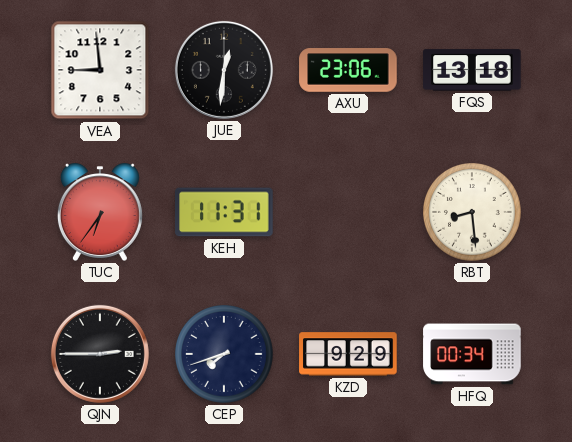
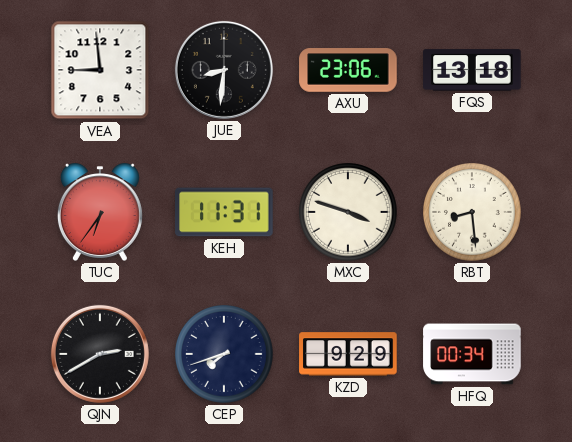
JUE: 12:31 -> 8:31 (224, 70)
MXC: none -> 3:48 (349, 212)
QJN: 2:45 -> 2:40 (100, 354)
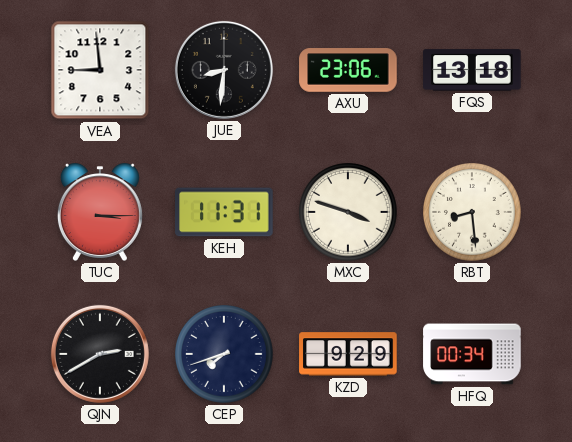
TUC: 6:36 -> 3:15 (100, 212)
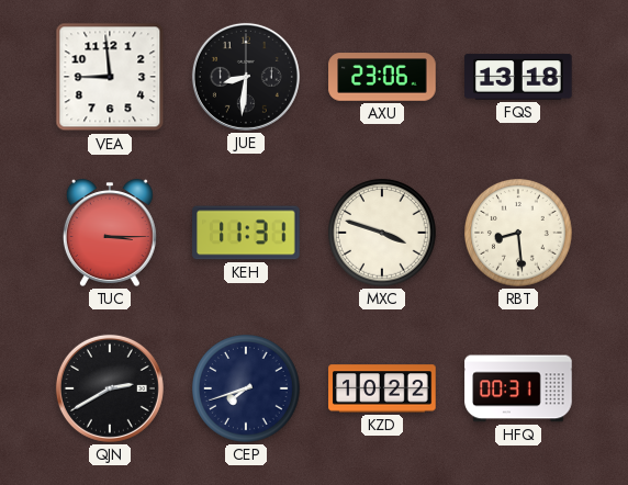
KZD: 9:29 -> 10:22 (382, 388)
HFQ: 00:34 -> 00:31 (518, 388)
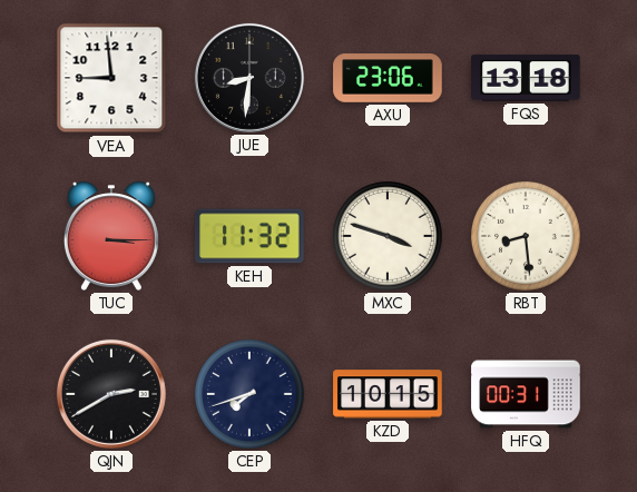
KEH: 11:31 -> 11:32 (249, 236)
KZD: 10:22 -> 10:15 (388, 394)
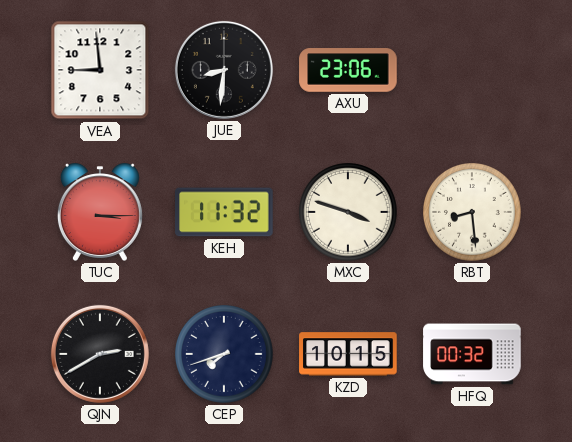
FQS: 13:18 -> none (526, 78)
HFQ: 00:31 -> 00:32 (472, 354)
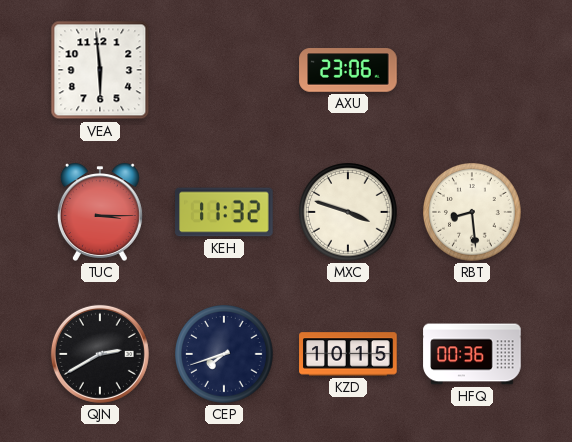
VEA: 8:59 -> 5:59 (100, 70)
JUE: 8:31 -> none (224, 70)
HFQ: 00:32 -> 00:36 (472, 354)
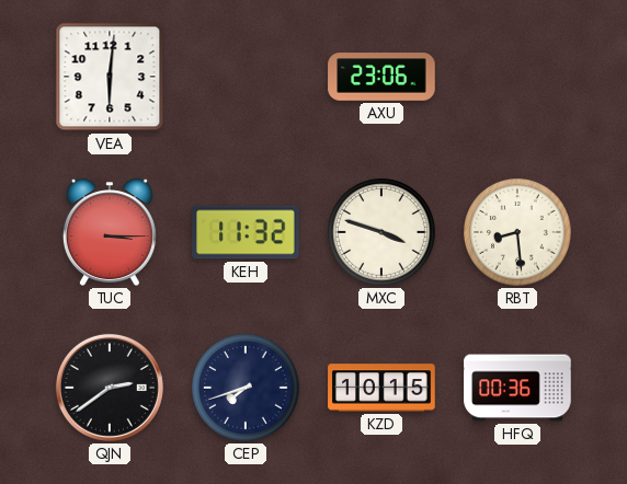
VEA: 5:59 -> 6:01 (110, 77)
QJN: 2:40 -> 2:39 (110, 388)
